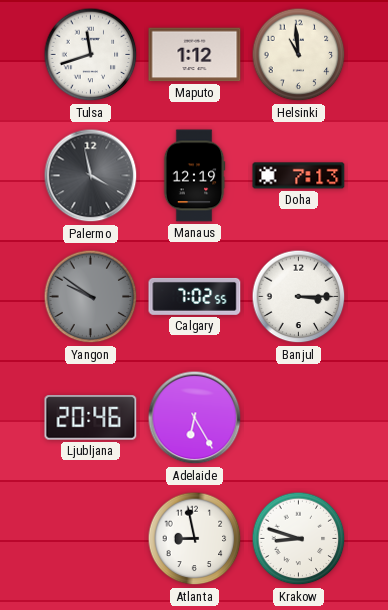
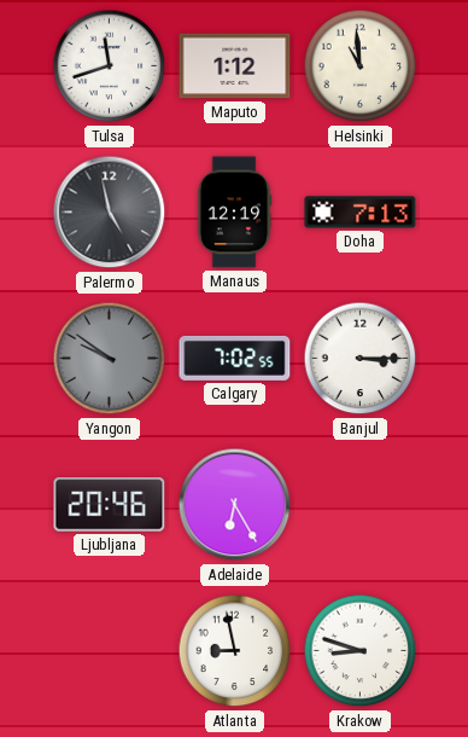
Palermo: 3:58 -> 4:58 (110, 213)
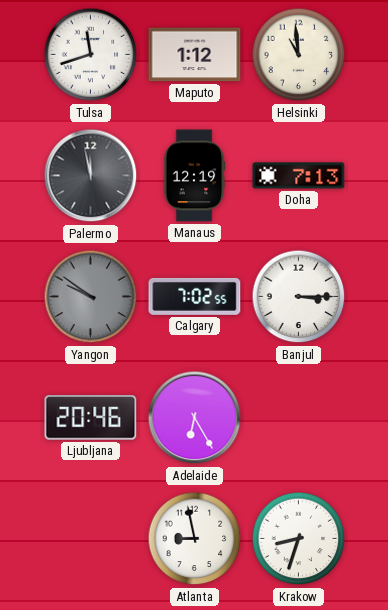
Palermo: 4:58 -> 11:58 (91, 176)
Krakow: 8:48 -> 8:33 (299, 539)
